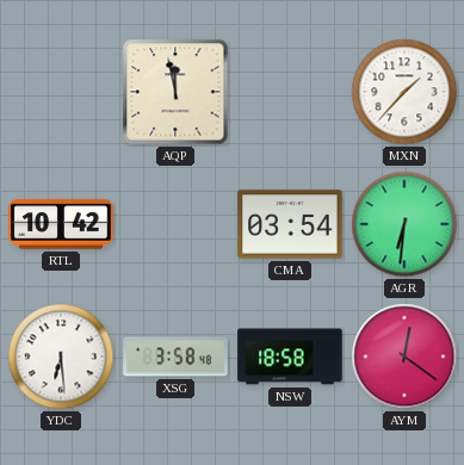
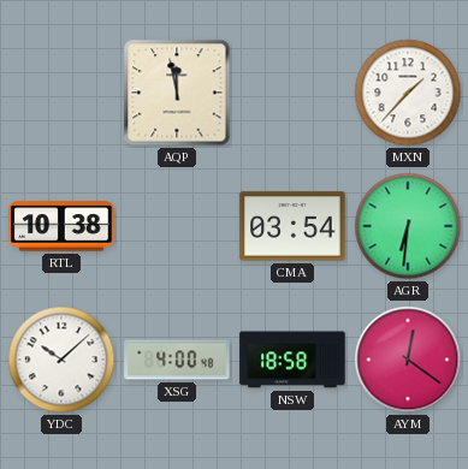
RTL: 10:42 -> 10:38 (61, 226)
YDC: 6:29 -> 10:08 (61, 360)
XSG: 3:58 -> 4:00 (177, 360)
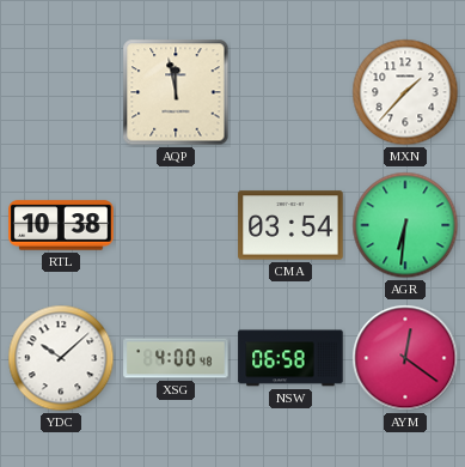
NSW: 18:58 -> 06:58 (290, 358)
